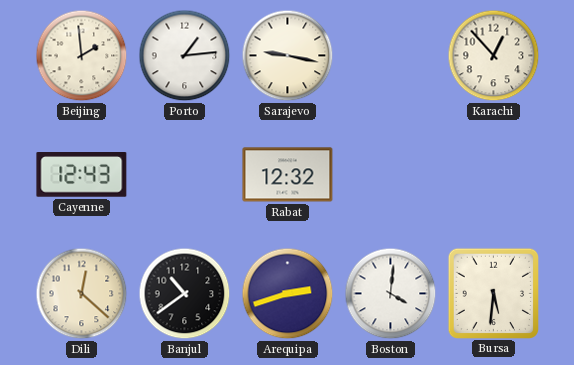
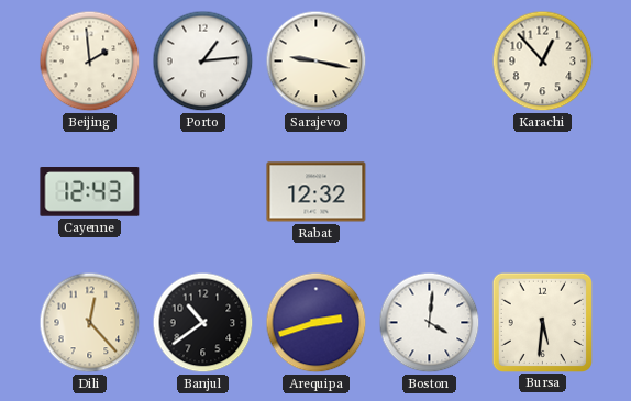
Dili: 12:22 -> 12:23 (90, 323)
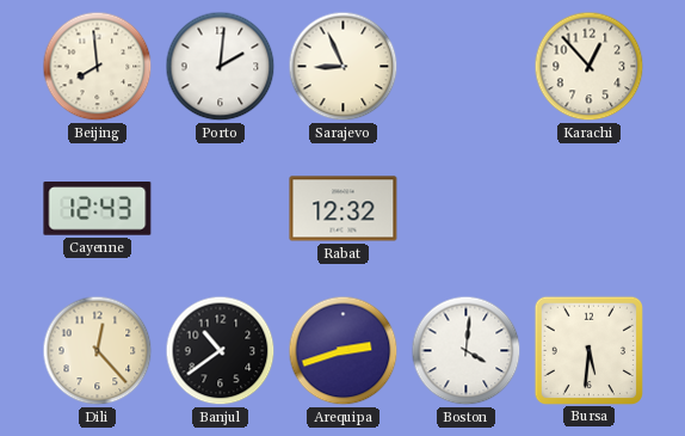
Beijing: 1:59 -> 7:59 (98, 67)
Porto: 1:14 -> 2:01 (221, 67)
Sarajevo: 9:17 -> 8:56 (344, 67)
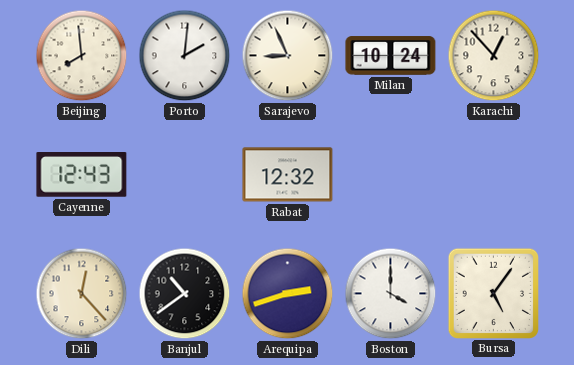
Milan: none -> 10:24 (391, 56)
Boston: 4:01 -> 4:00 (391, 294)
Bursa: 5:31 -> 5:06 (493, 293)
